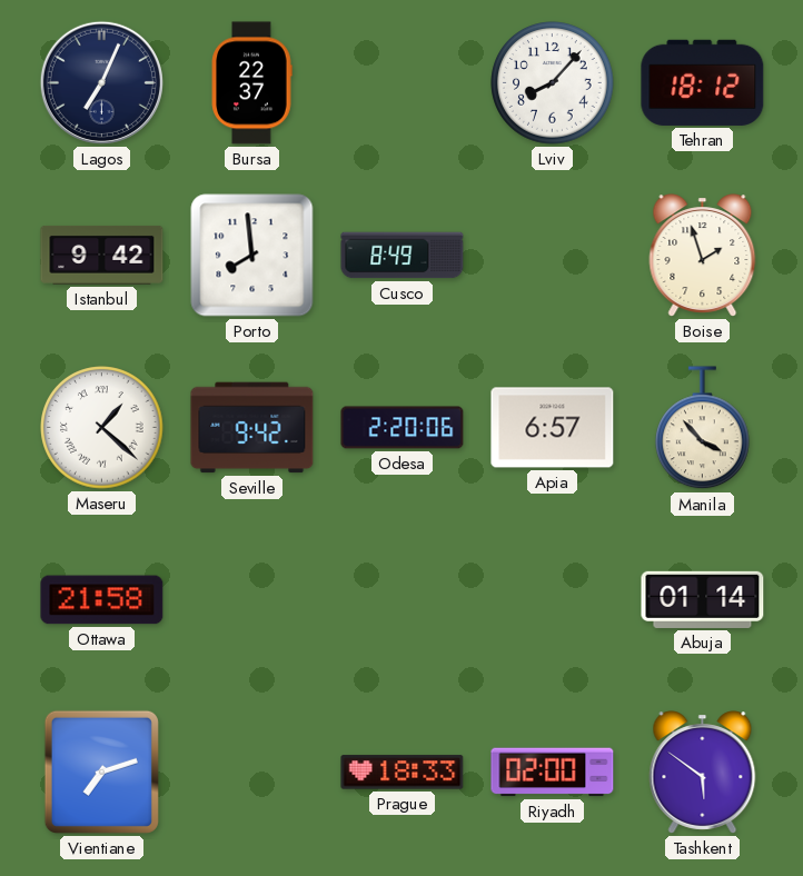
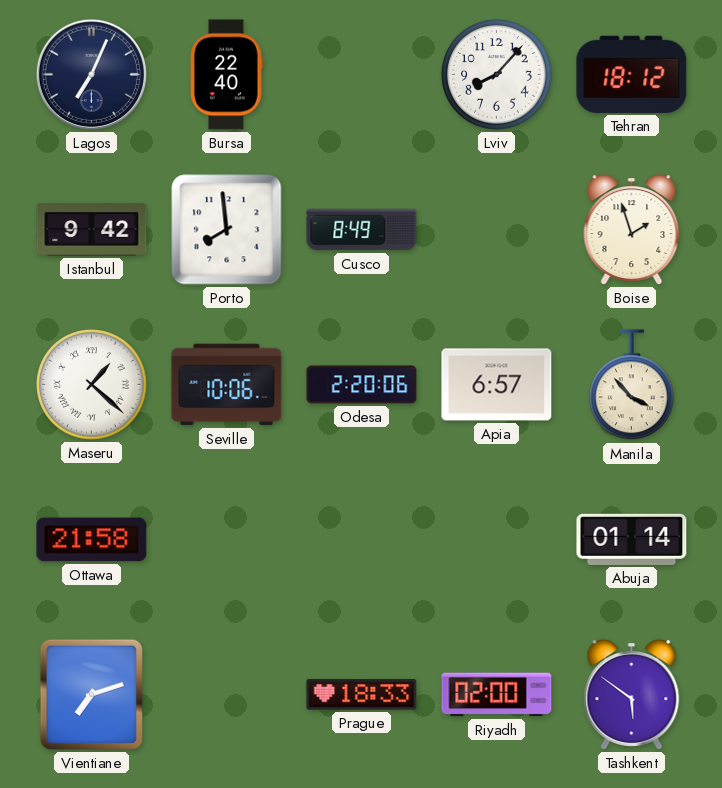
Bursa: 22:37 -> 22:40 (226, 75)
Seville: 9:42 -> 10:06 (227, 385)
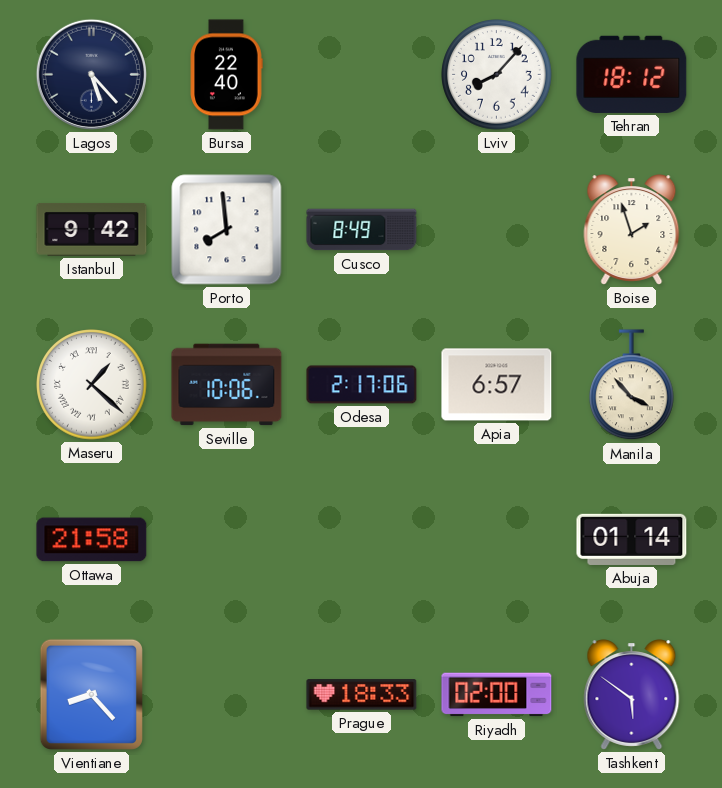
Lagos: 7:04 -> 5:23 (91, 74)
Odesa: 2:20 -> 2:17 (362, 385)
Vientiane: 7:12 -> 8:23 (91, 694)
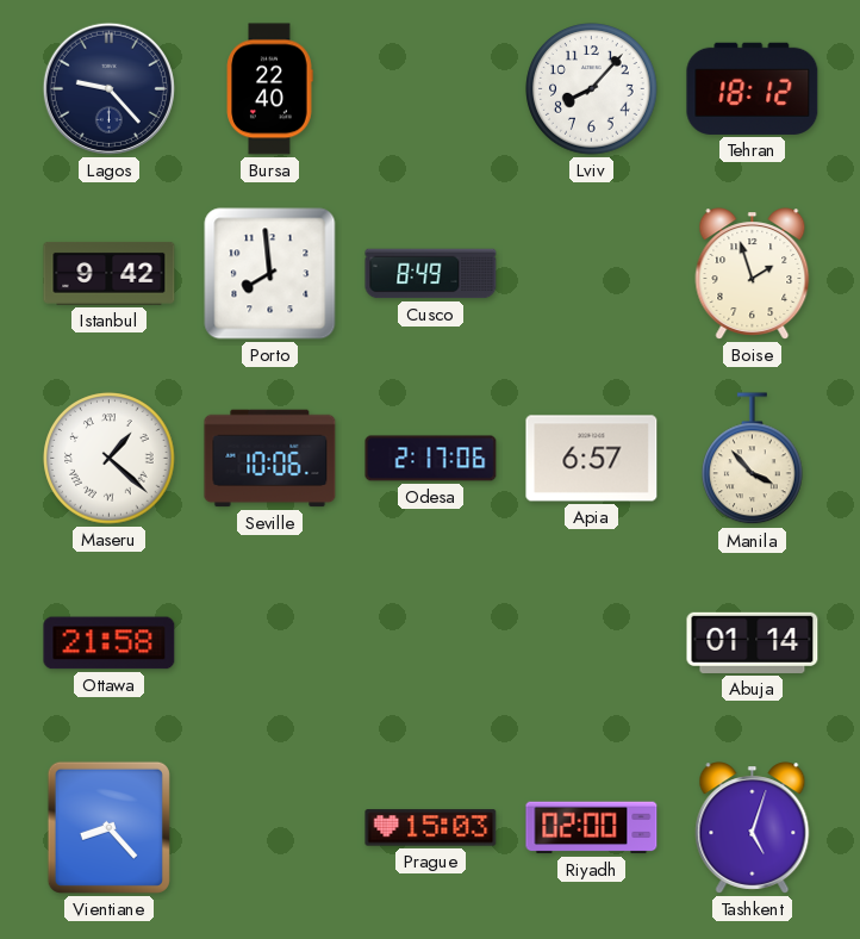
Lagos: 5:23 -> 9:23 (108, 88)
Prague: 18:33 -> 15:03 (431, 828)
Tashkent: 5:51 -> 5:03 (753, 828)
